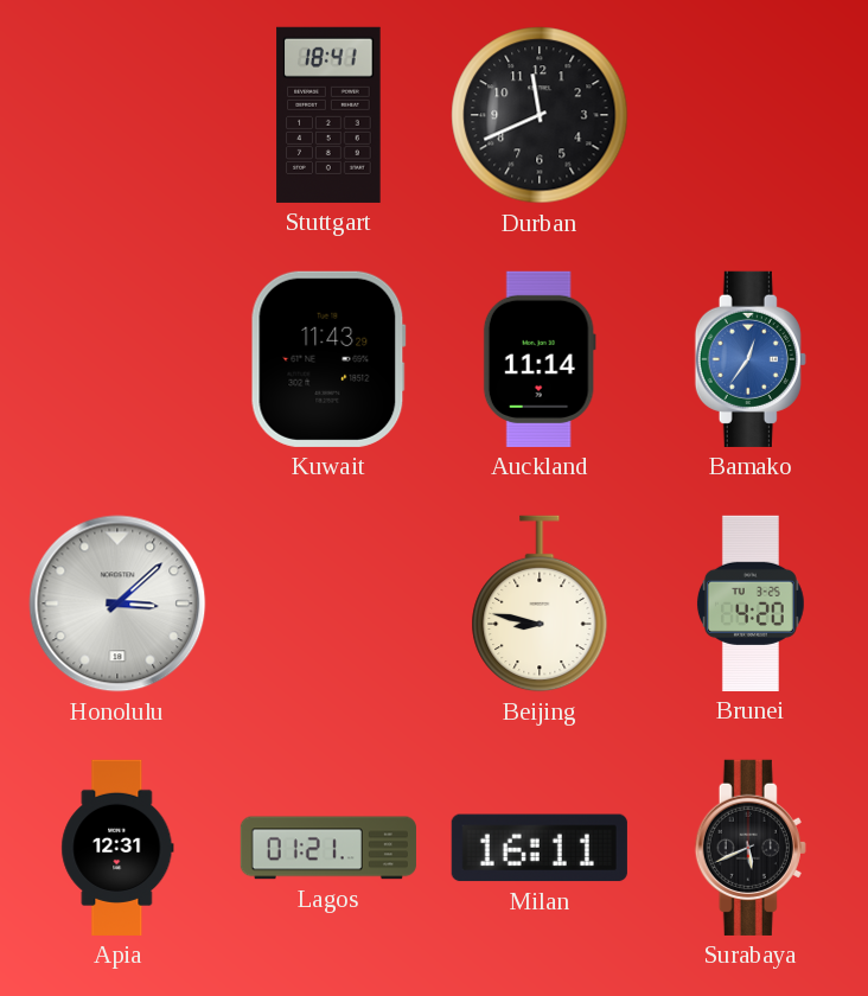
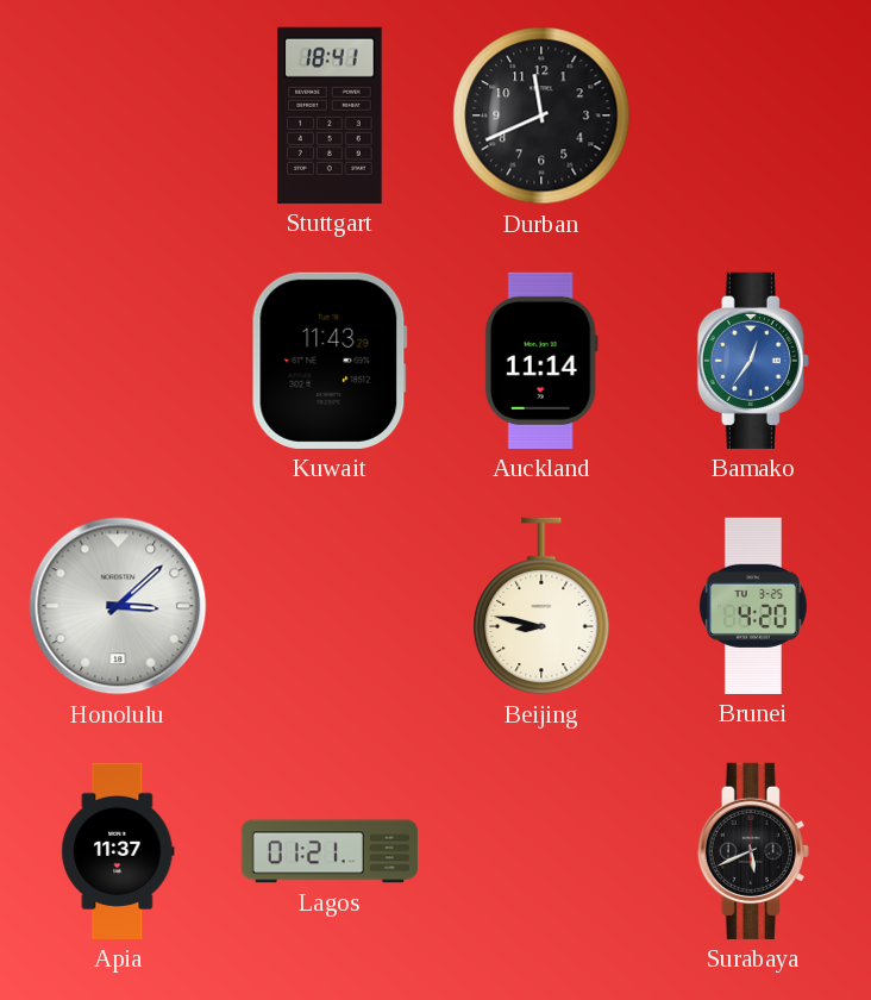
Apia: 12:31 -> 11:37 (118, 851)
Milan: 16:11 -> none (540, 848)
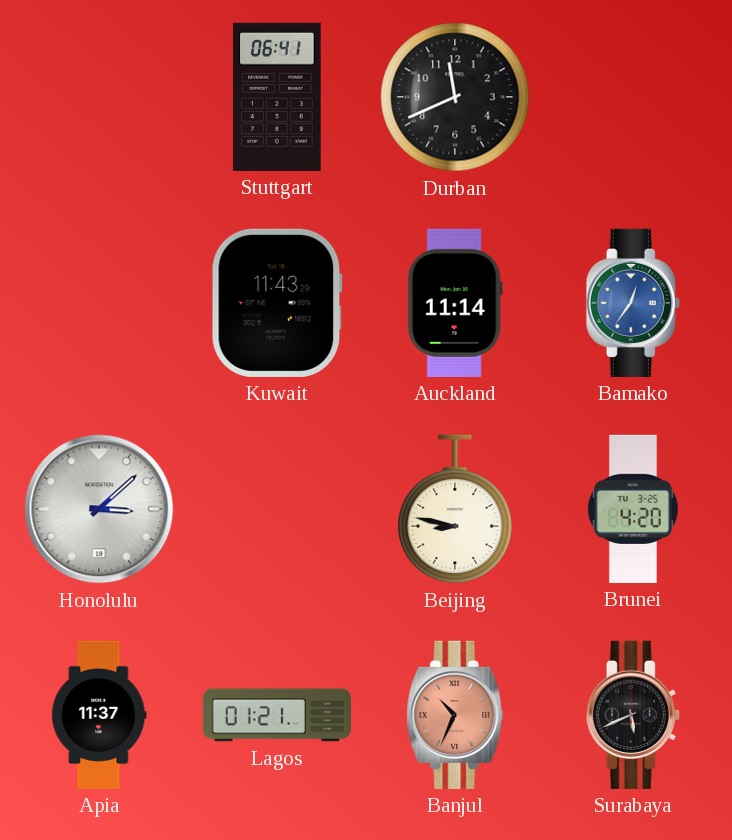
Stuttgart: 18:41 -> 06:41 (277, 97)
Banjul: none -> 10:34 (455, 715)
